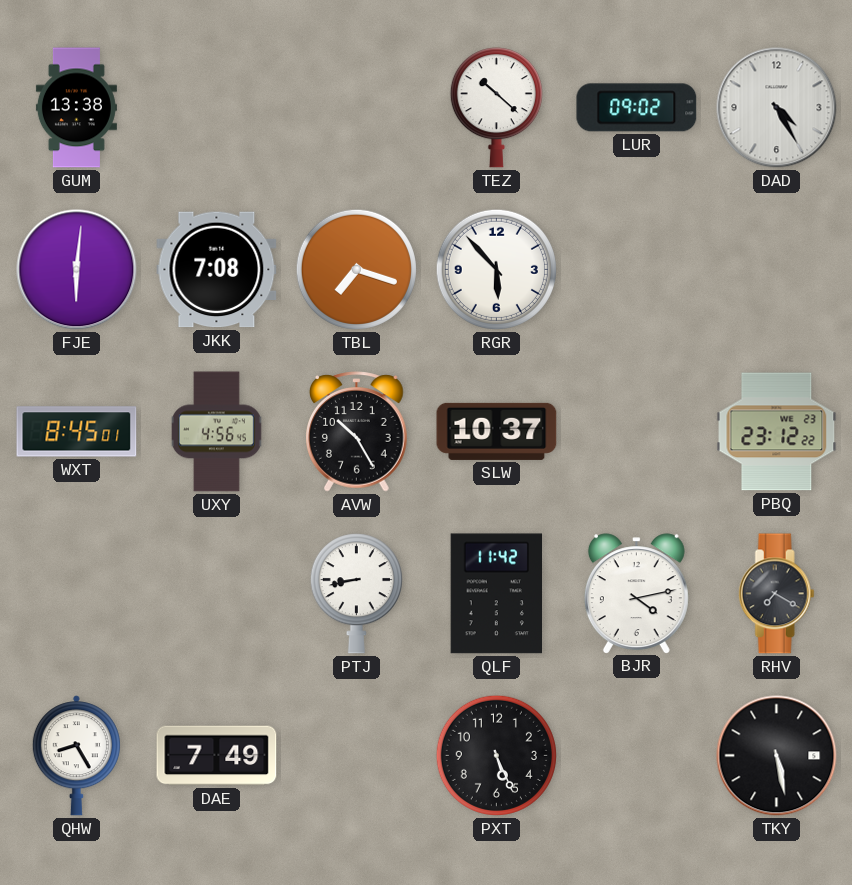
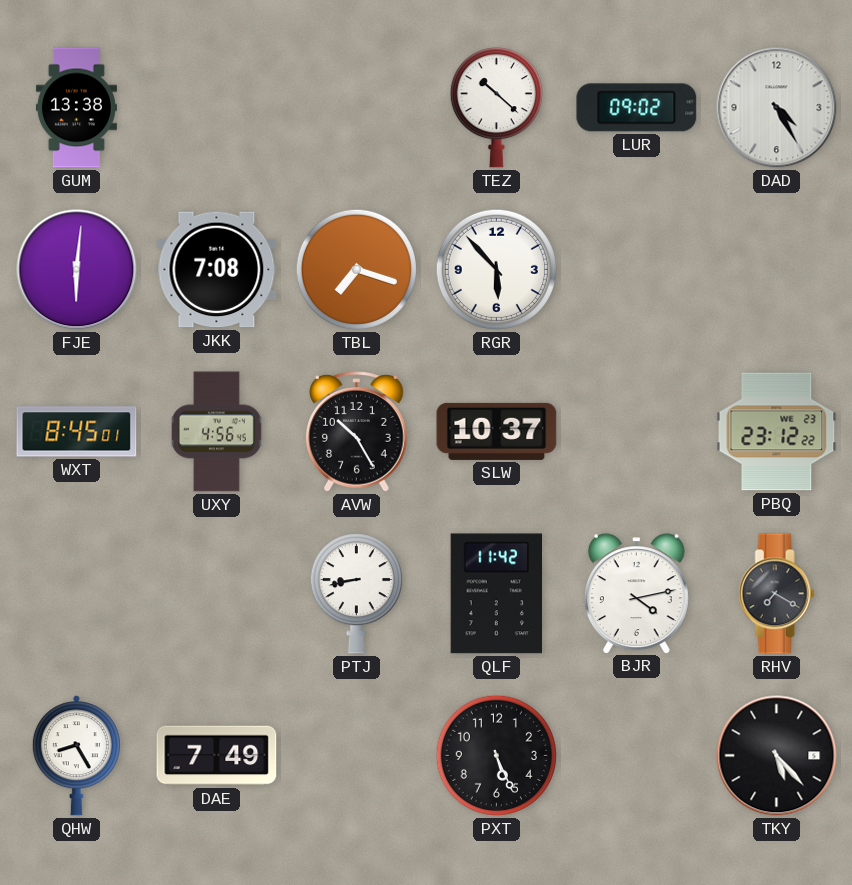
TKY: 5:28 -> 5:23 (777, 756)
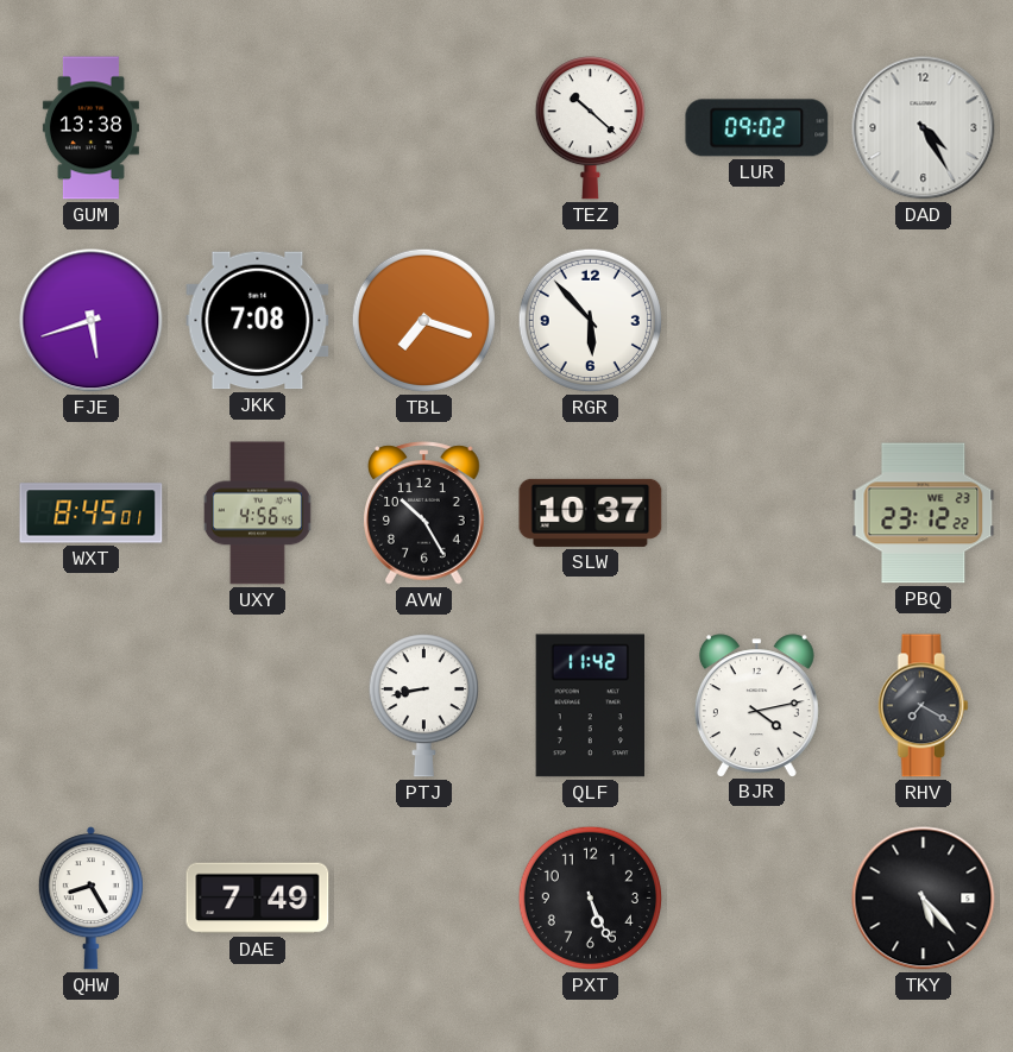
FJE: 6:01 -> 5:42 (92, 321)
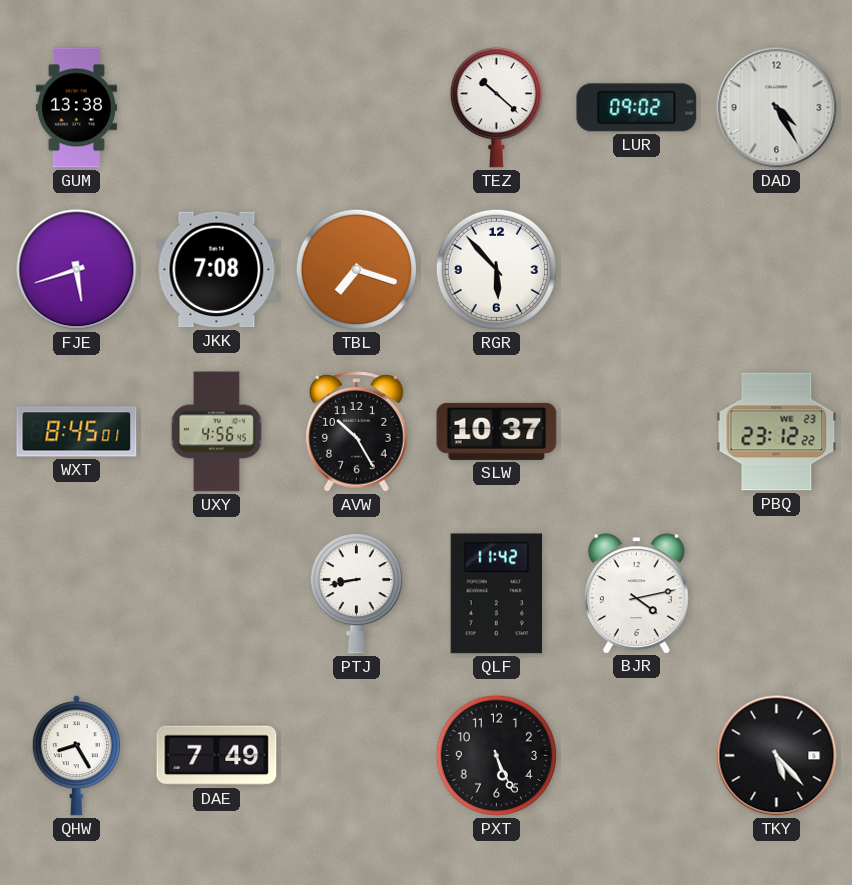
RHV: 7:20 -> none (923, 706)
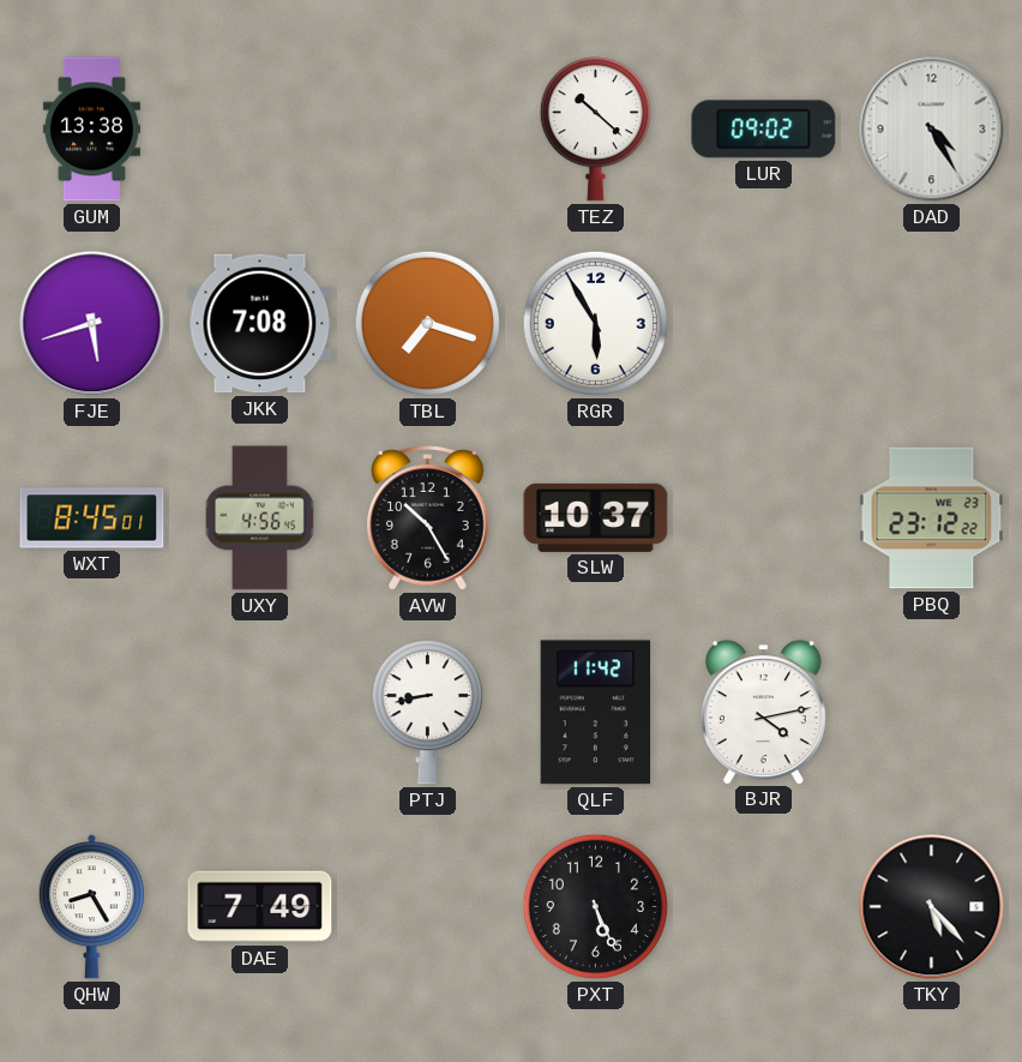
RGR: 5:53 -> 5:55 (595, 323)
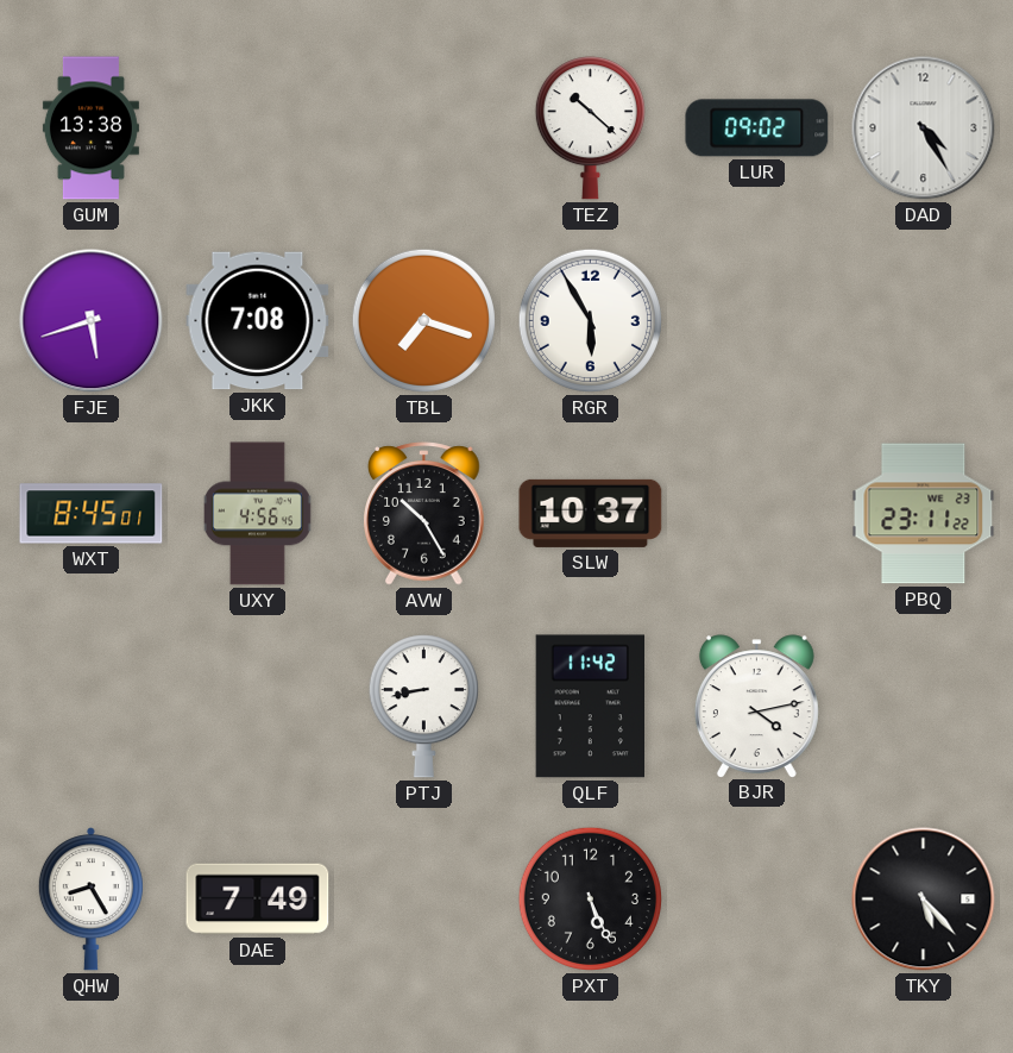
PBQ: 23:12 -> 23:11 (924, 514)
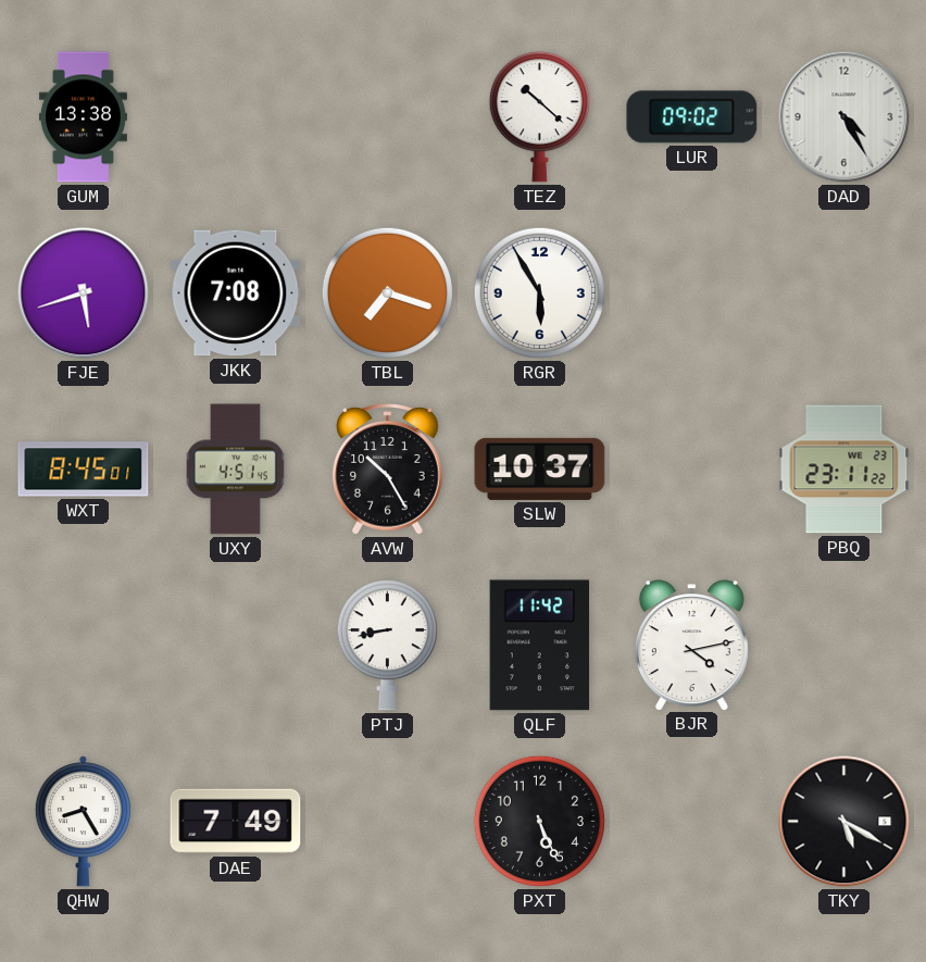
UXY: 4:56 -> 4:51 (235, 470)
TKY: 5:23 -> 5:20 (844, 822)
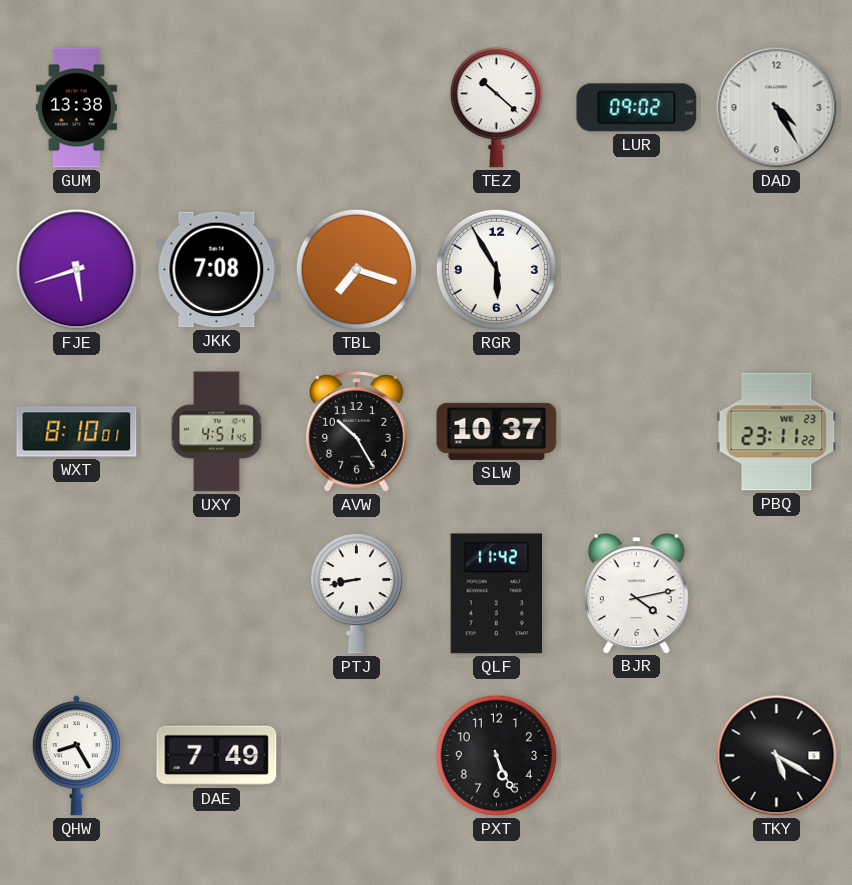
WXT: 8:45 -> 8:10 (77, 432)
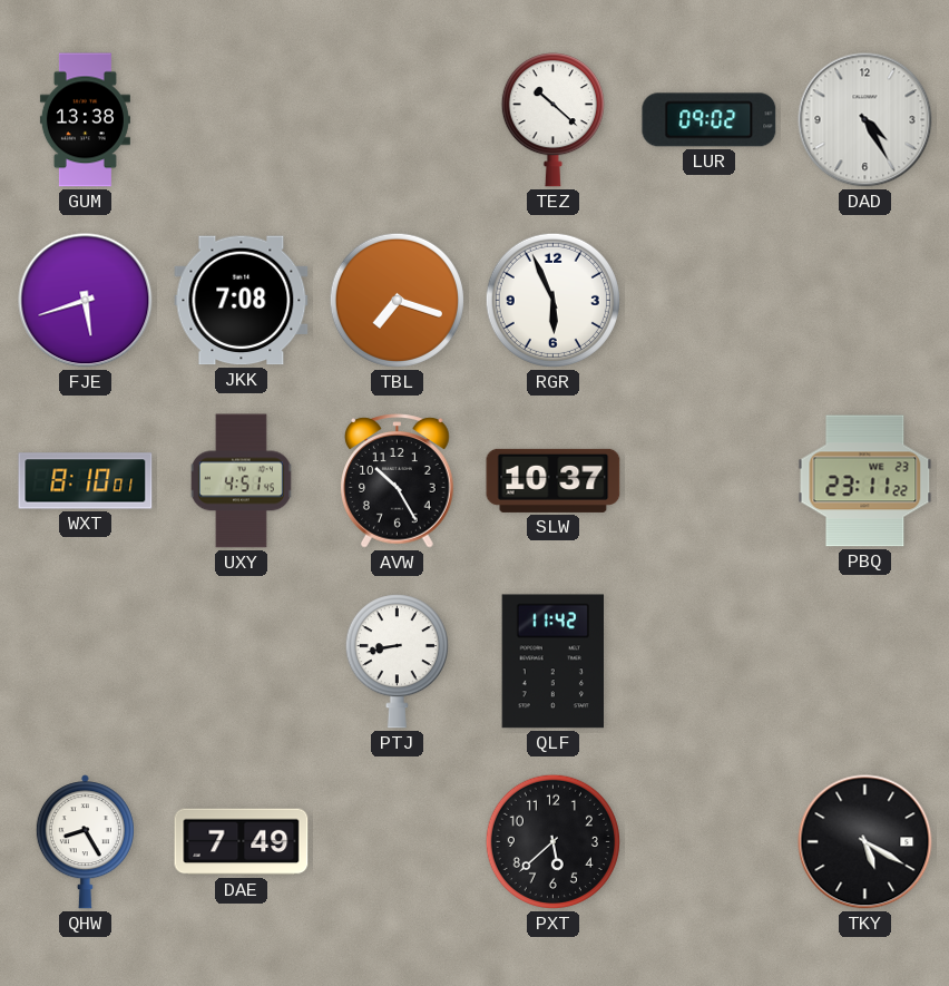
RGR: 5:55 -> 5:56 (552, 300)
BJR: 4:13 -> none (636, 593)
PXT: 5:26 -> 5:38 (552, 841)
